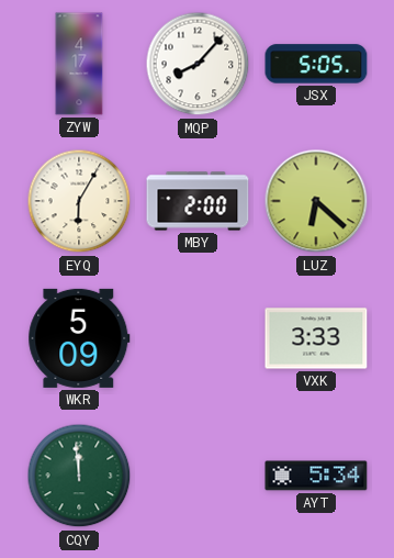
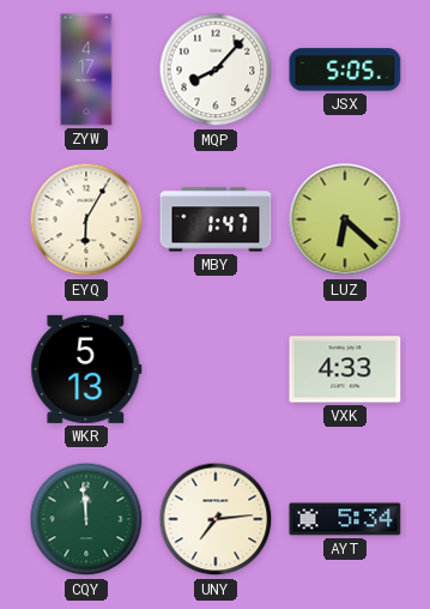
MBY: 2:00 -> 1:47 (216, 219)
WKR: 5:09 -> 5:13 (86, 369)
VXK: 3:33 -> 4:33 (345, 369)
UNY: none -> 7:14 (216, 519)
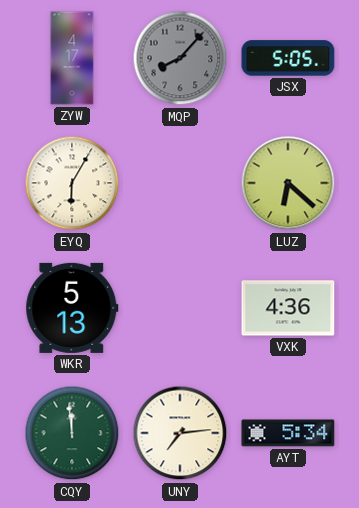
MQP dial: white -> grey (180, 58)
MBY: 1:47 -> none (216, 219)
VXK: 4:33 -> 4:36 (288, 308)
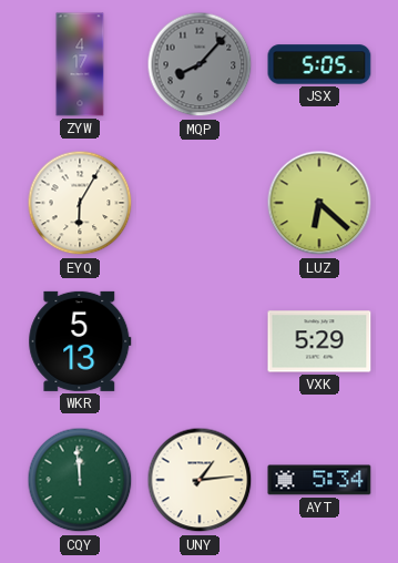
VXK: 4:36 -> 5:29 (319, 341)
UNY: 7:14 -> 1:14 (200, 480)
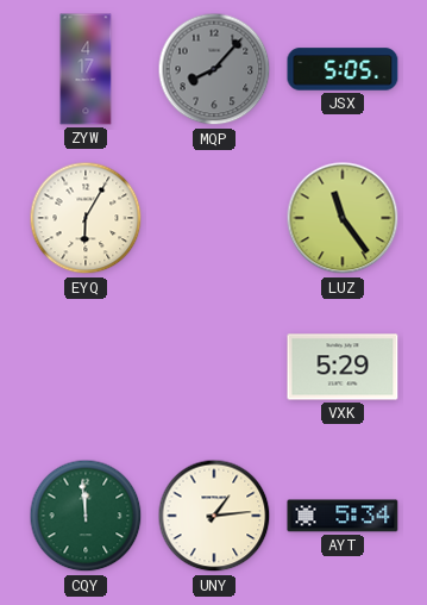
LUZ: 6:22 -> 11:24 (343, 218)
WKR: 5:13 -> none (80, 341)
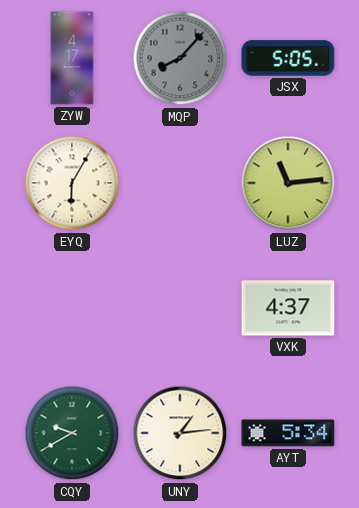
LUZ: 11:24 -> 11:14 (288, 183)
VXK: 5:29 -> 4:37 (288, 308)
CQY: 11:59 -> 9:40 (72, 433)
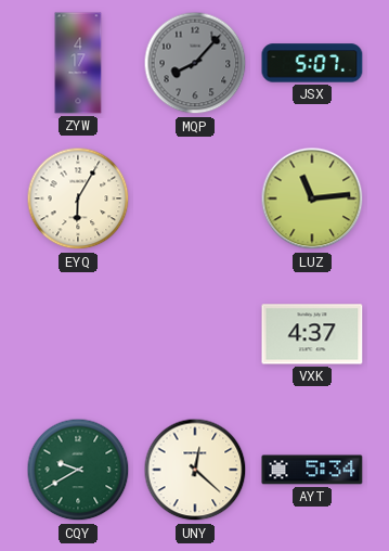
JSX: 5:05 -> 5:07 (312, 63)
UNY: 1:14 -> 12:22 (195, 470)
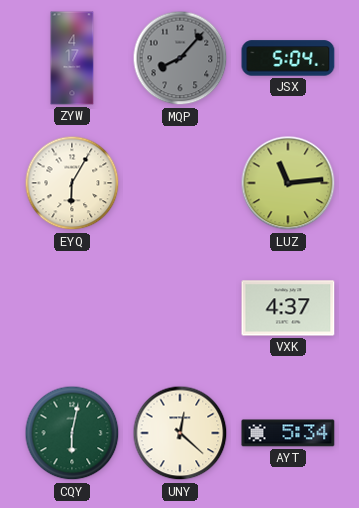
JSX: 5:07 -> 5:04 (288, 58)
CQY: 9:40 -> 6:02 (72, 433)
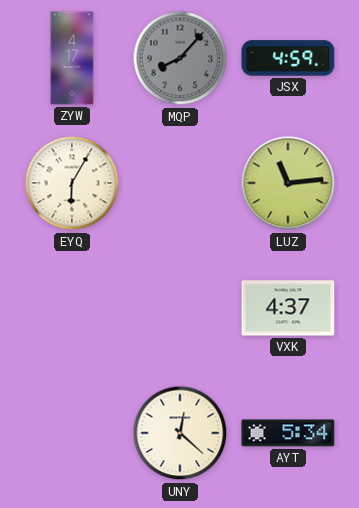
JSX: 5:04 -> 4:59 (288, 58)
CQY: 6:02 -> none (72, 433)
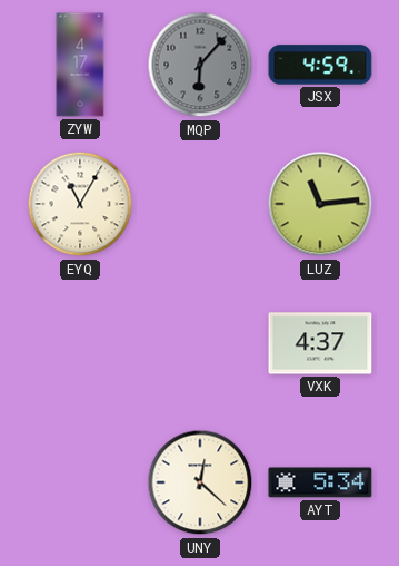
MQP: 8:07 -> 6:07 (200, 65)
EYQ: 6:05 -> 11:05 (80, 204)
